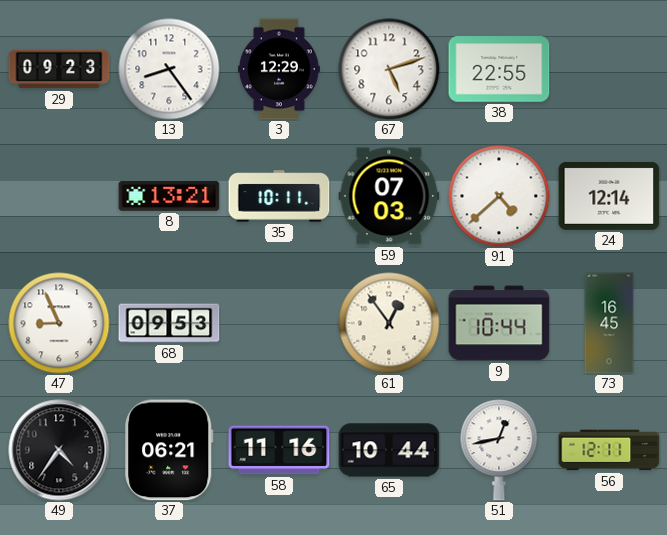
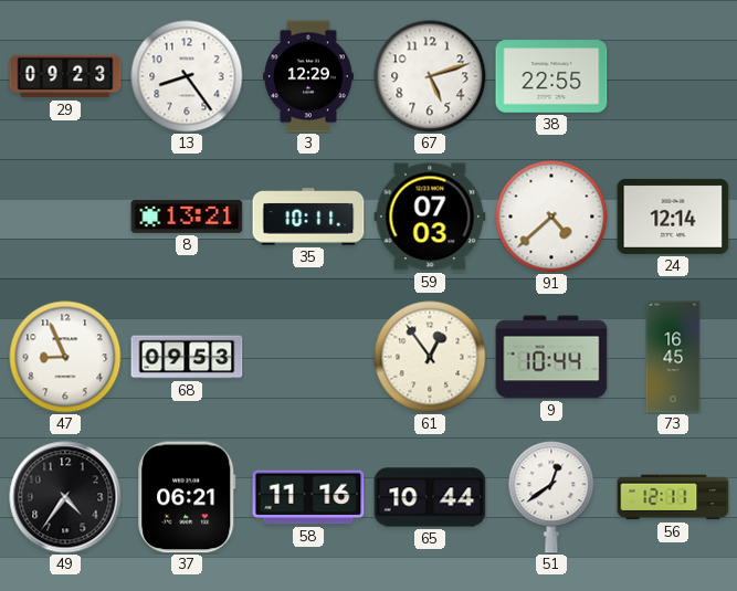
51: 12:43 -> 12:39 (551, 497)
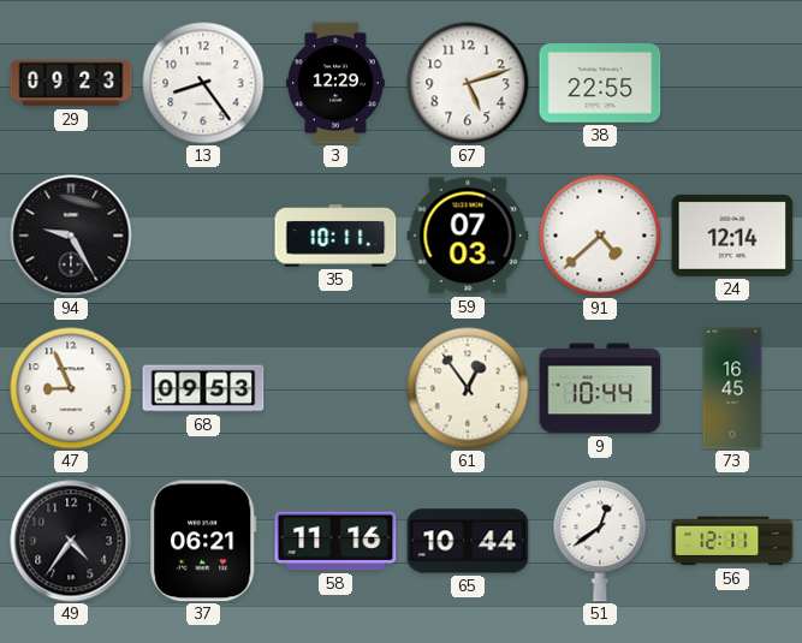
94: none -> 9:25 (71, 236)
8: 13:21 -> none (187, 217)
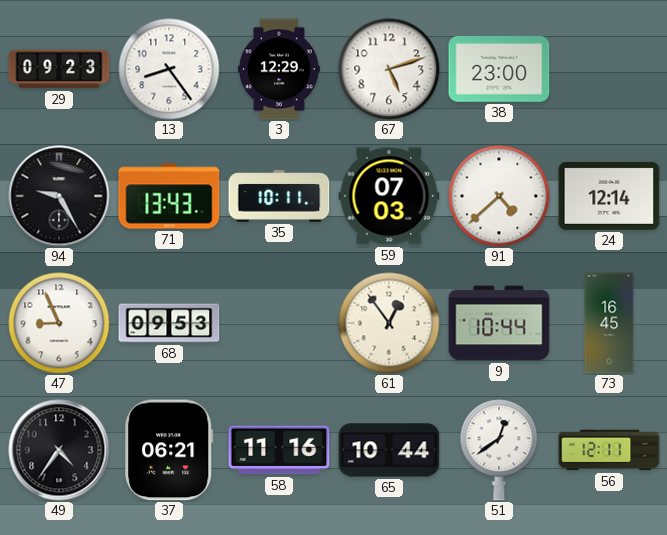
38: 22:55 -> 23:00 (499, 69)
71: none -> 13:43 (169, 196)
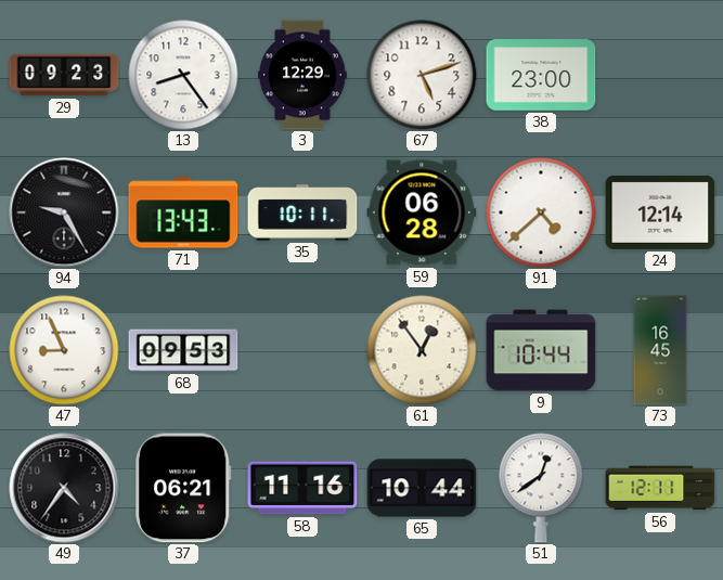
59: 07:03 -> 06:28 (422, 212)
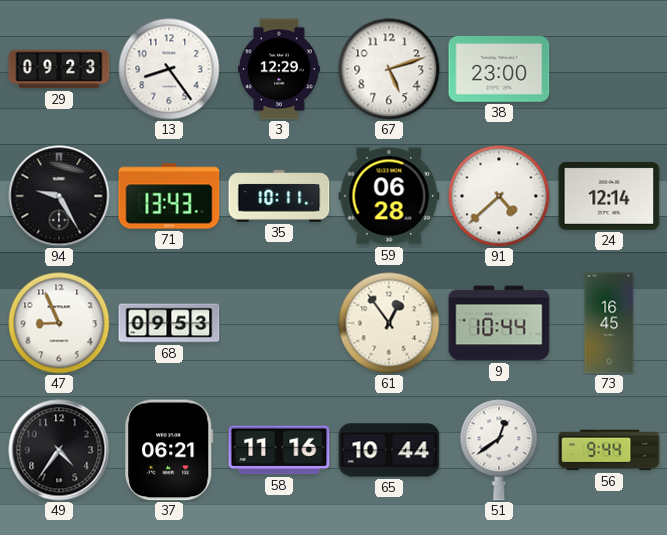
56: 12:11 -> 9:44 (609, 450)
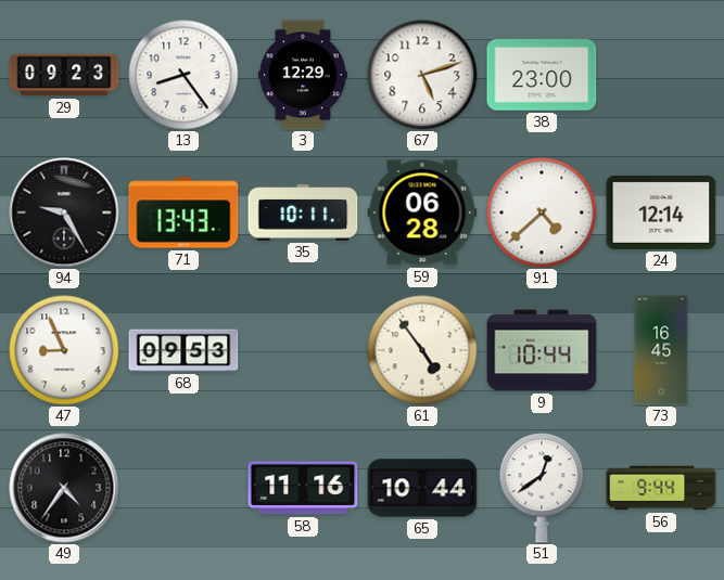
61: 12:54 -> 4:54 (422, 350)
37: 06:21 -> none (169, 450)
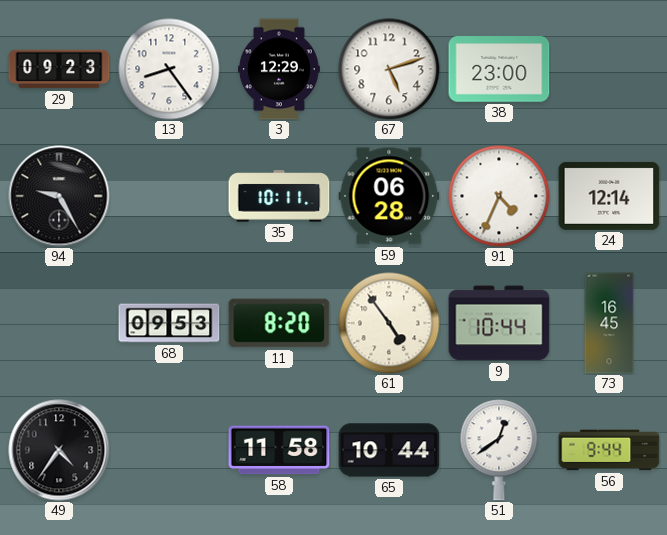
71: 13:43 -> none (183, 212)
91: 4:38 -> 4:34 (499, 196)
47: 8:56 -> none (64, 350)
11: none -> 8:20 (279, 323)
58: 11:16 -> 11:58 (279, 450)
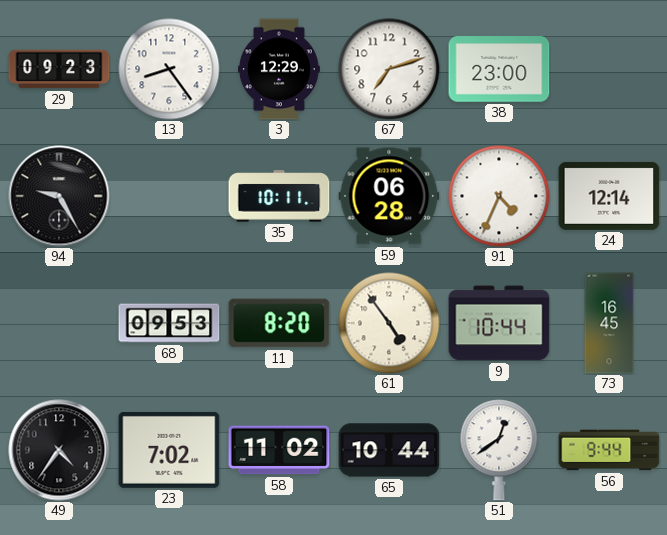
67: 5:12 -> 7:12 (389, 69)
23: none -> 7:02 (169, 450)
58: 11:58 -> 11:02 (279, 450)
